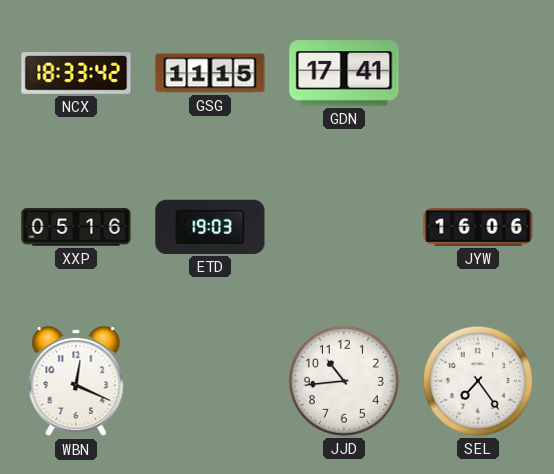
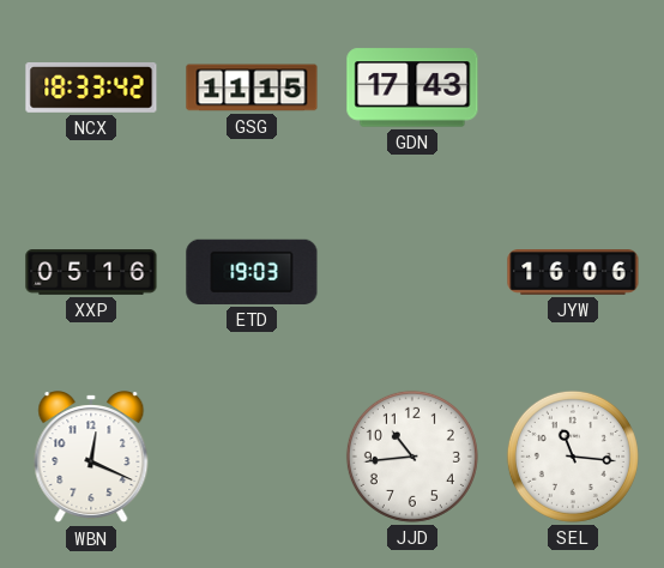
GDN: 17:41 -> 17:43 (412, 87)
SEL: 7:24 -> 11:16 (573, 457)
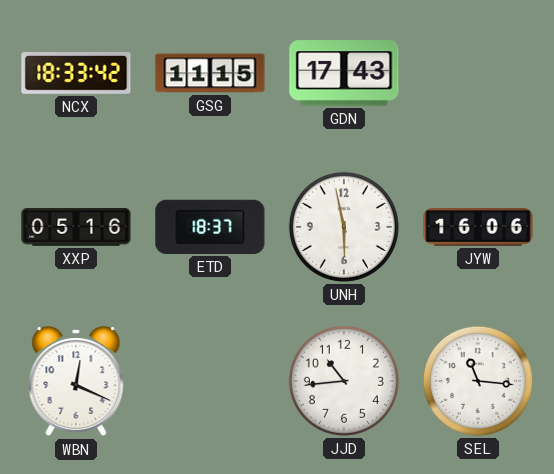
ETD: 19:03 -> 18:37 (210, 227)
UNH: none -> 5:58 (344, 227)
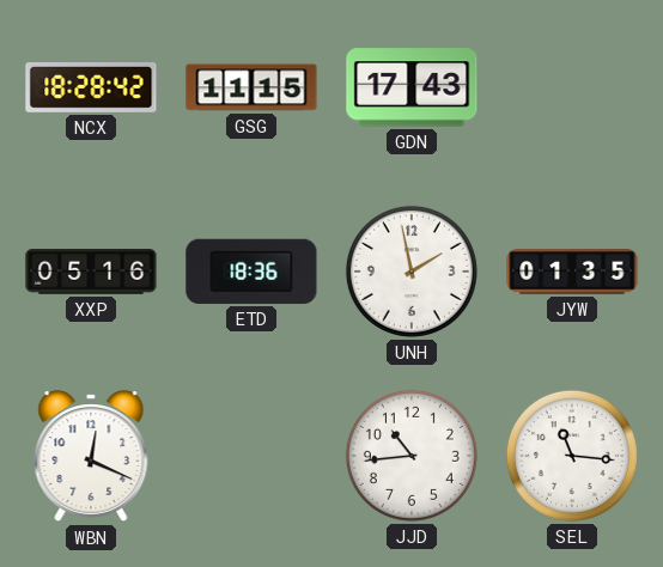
NCX: 18:33 -> 18:28 (91, 89)
ETD: 18:37 -> 18:36 (251, 272)
UNH: 5:58 -> 1:58 (412, 272)
JYW: 16:06 -> 01:35 (572, 272)
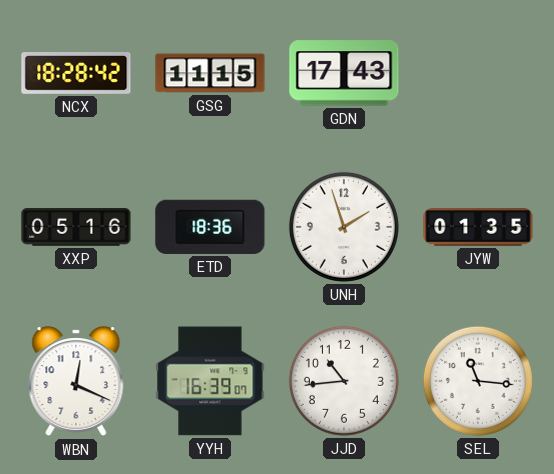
UNH: 1:58 -> 1:57 (344, 227)
YYH: none -> 16:39 (210, 381)
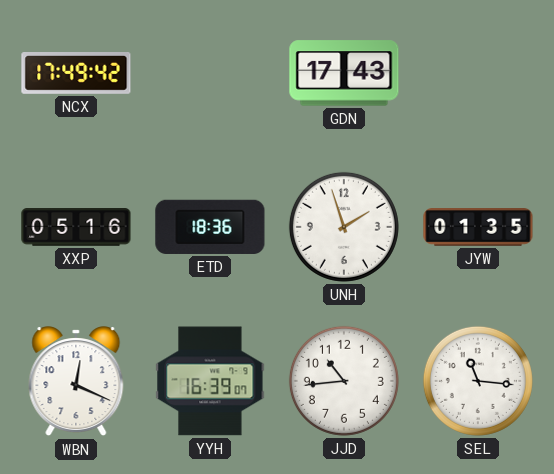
NCX: 18:28 -> 17:49 (76, 74)
GSG: 11:15 -> none (210, 73)
